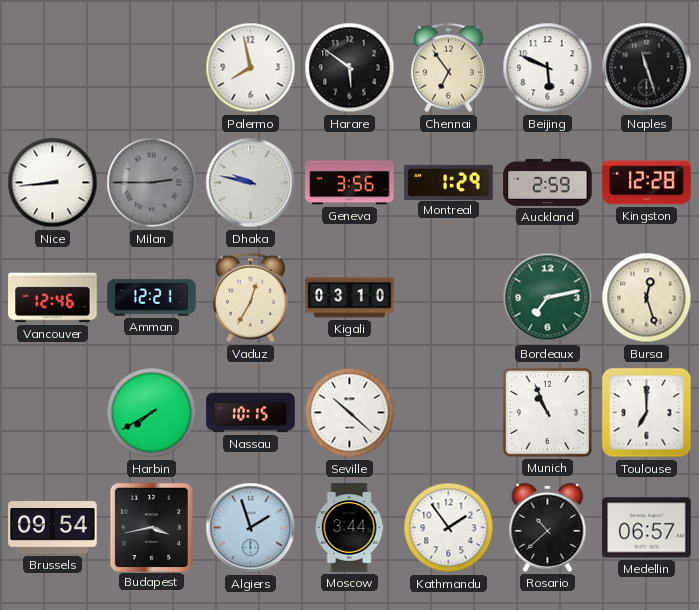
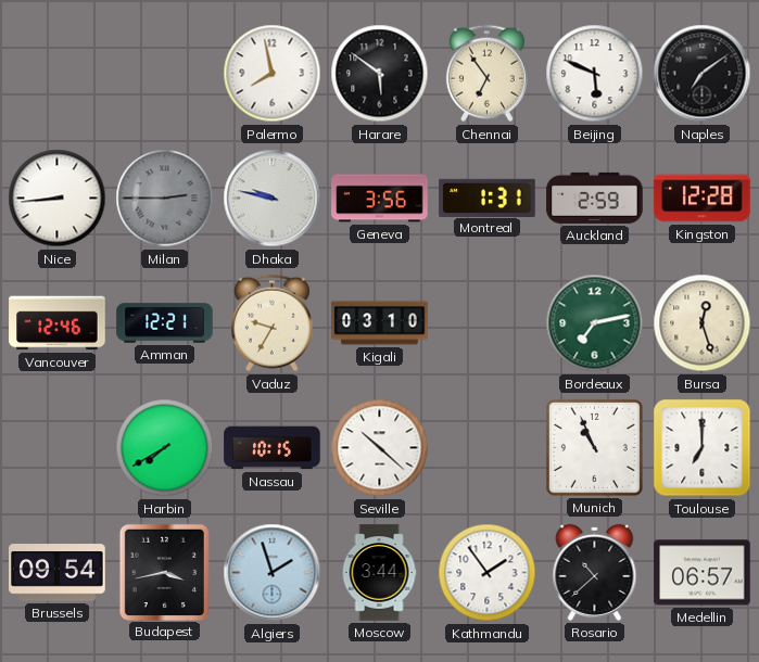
Naples: 11:27 -> 7:09 (703, 74)
Montreal: 1:29 -> 1:31 (488, 198)
Vaduz: 12:35 -> 9:35 (271, 323)
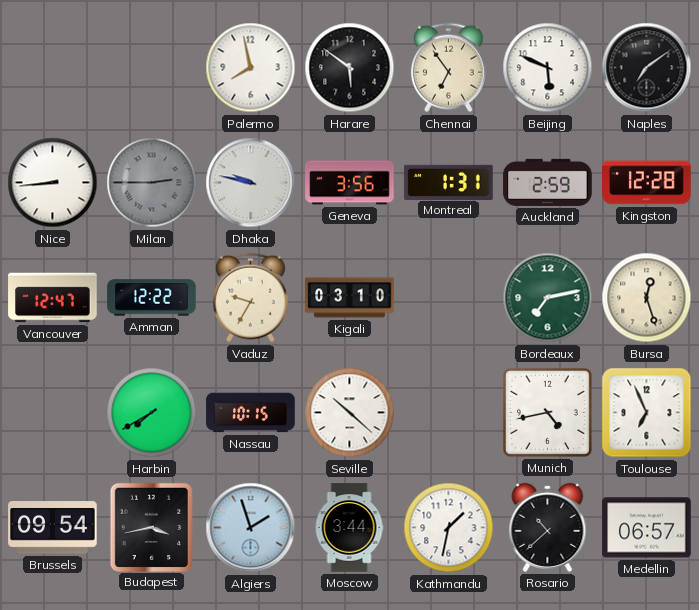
Vancouver: 12:46 -> 12:47 (53, 298)
Amman: 12:21 -> 12:22 (152, 298)
Munich: 10:56 -> 4:43 (547, 412)
Toulouse: 7:00 -> 6:56 (647, 413)
Kathmandu: 1:54 -> 1:32 (449, 528)
